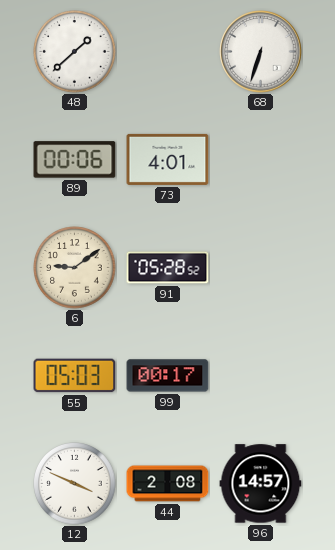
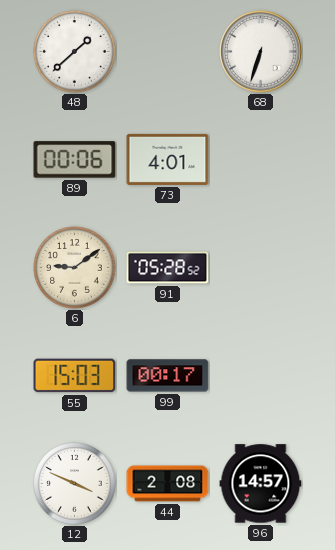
55: 05:03 -> 15:03 (75, 376)
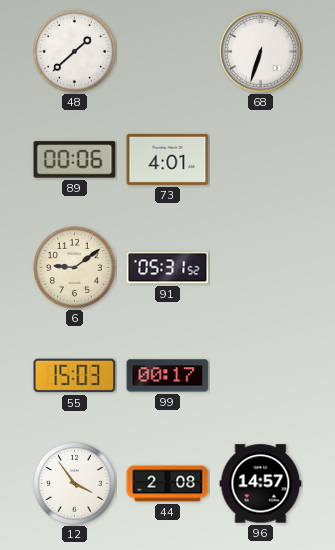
91: 05:28 -> 05:31 (168, 268)
12: 3:49 -> 3:54 (75, 484)
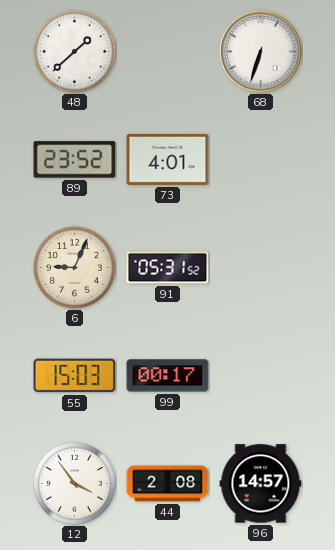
89: 00:06 -> 23:52 (75, 160)
6: 9:09 -> 9:04 (75, 268)
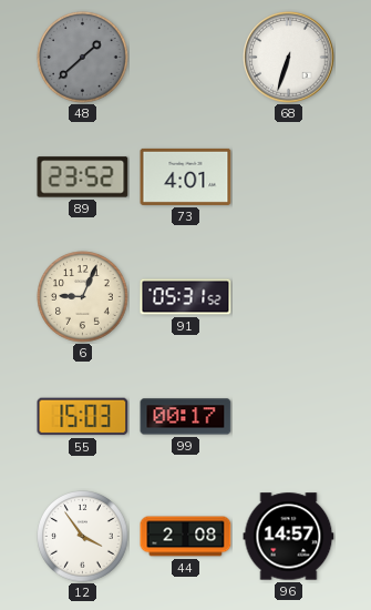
48 dial: white -> grey (83, 58)
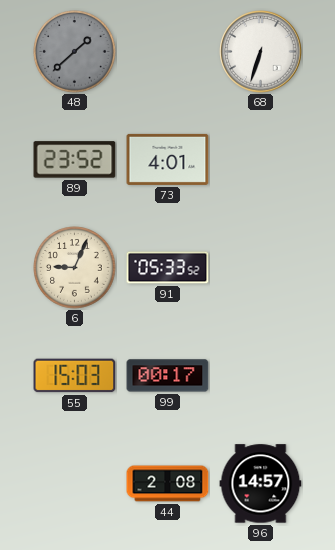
91: 05:31 -> 05:33 (168, 268)
12: 3:54 -> none (83, 537)
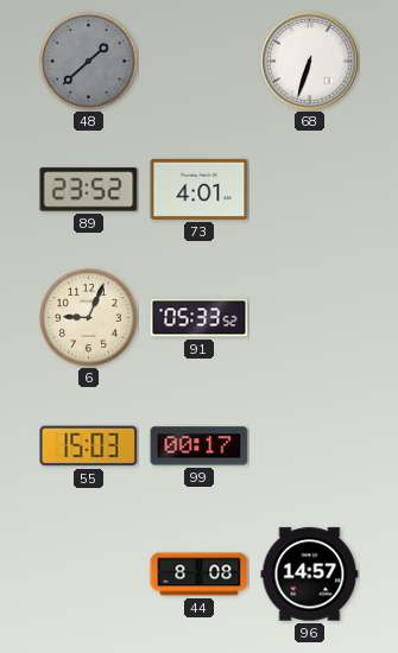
44: 2:08 -> 8:08 (200, 575)
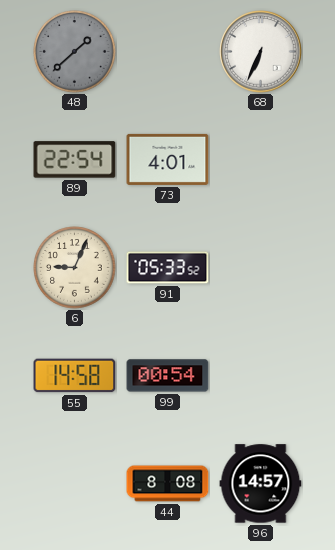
68: 6:33 -> 6:34 (261, 52)
89: 23:52 -> 22:54 (75, 160)
55: 15:03 -> 14:58 (75, 376)
99: 00:17 -> 00:54 (168, 376)
